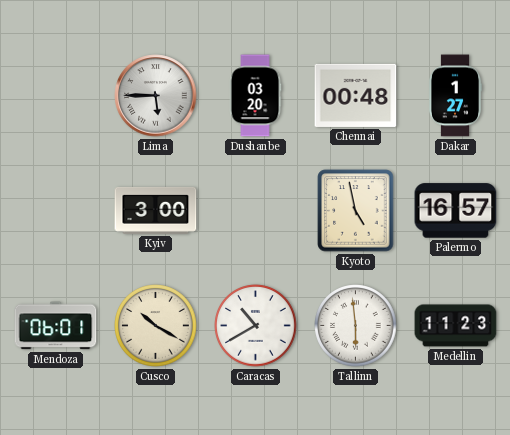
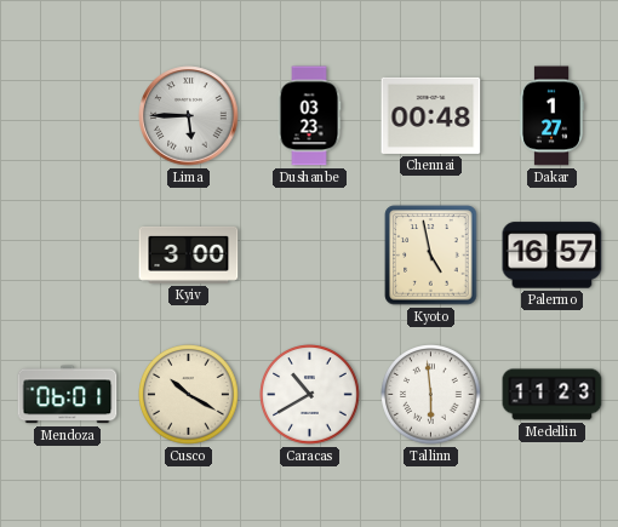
Dushanbe: 03:20 -> 03:23 (309, 116)
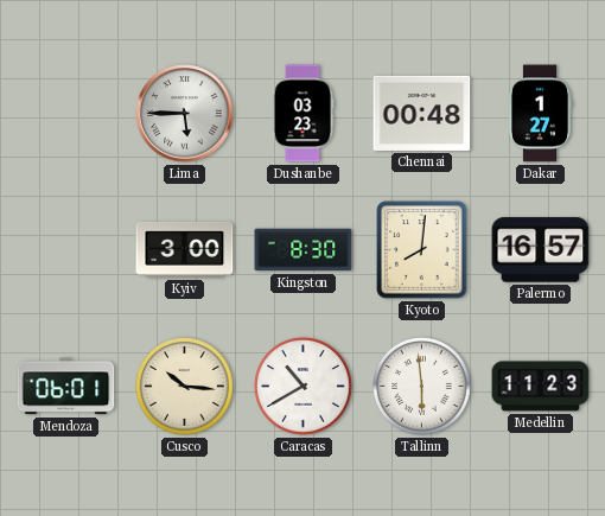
Kingston: none -> 8:30 (304, 250)
Kyoto: 4:58 -> 8:01 (422, 250)
Cusco: 10:20 -> 10:16 (185, 387)
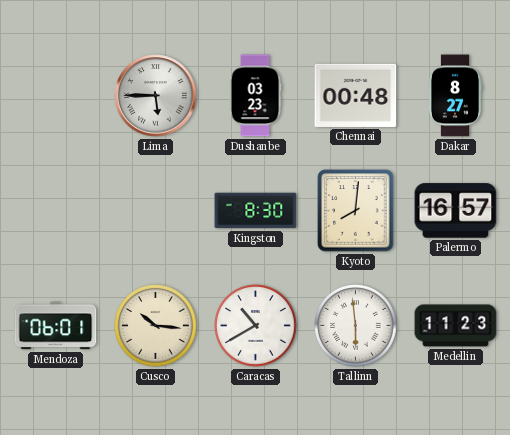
Dakar: 1:27 -> 8:27 (455, 96)
Kyiv: 3:00 -> none (185, 249)
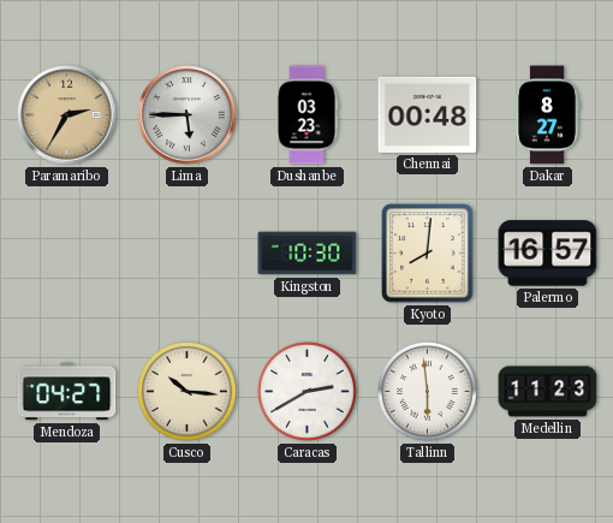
Paramaribo: none -> 2:35 (67, 115)
Kingston: 8:30 -> 10:30 (308, 254)
Mendoza: 06:01 -> 04:27 (67, 392)
Caracas: 10:40 -> 2:40 (308, 392)
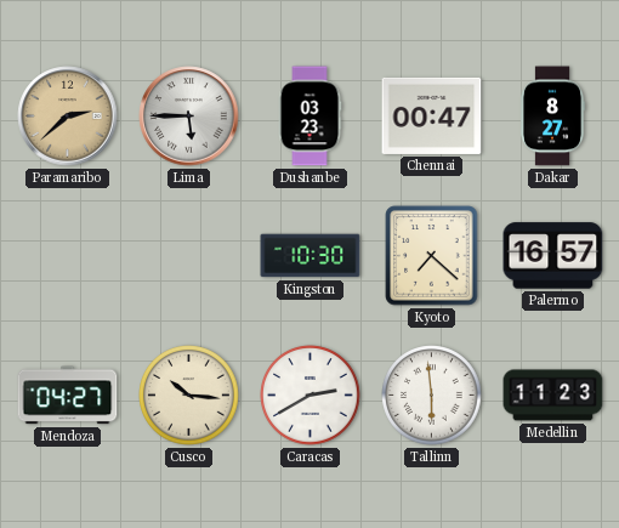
Paramaribo: 2:35 -> 2:38 (68, 117)
Chennai: 00:48 -> 00:47 (432, 115)
Kyoto: 8:01 -> 7:22 (432, 256)
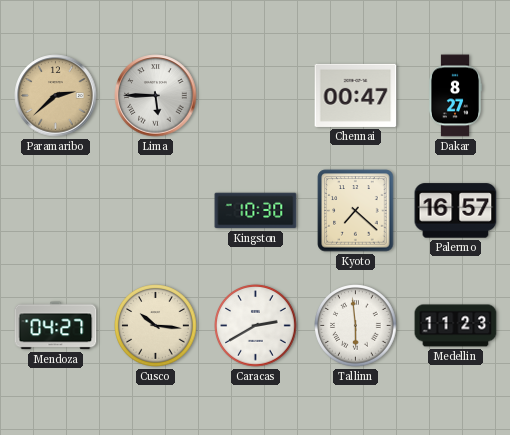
Dushanbe: 03:23 -> none (309, 117)
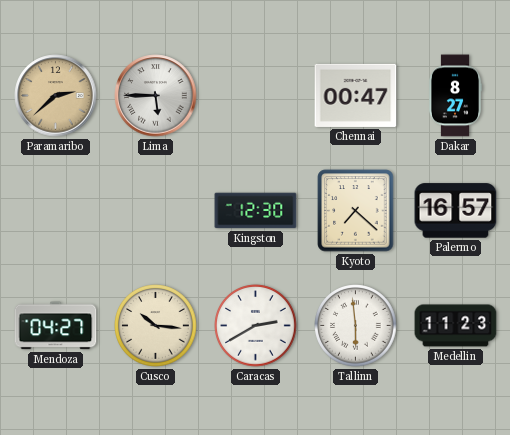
Kingston: 10:30 -> 12:30 (256, 211)
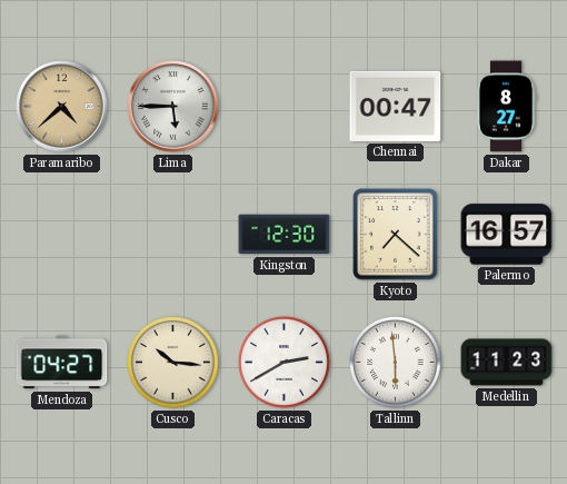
Paramaribo: 2:38 -> 4:38 (62, 107)
